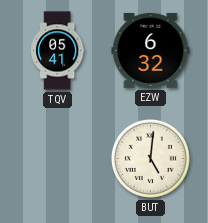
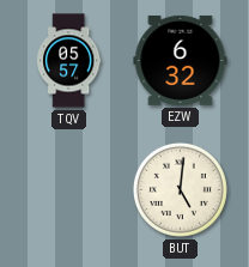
TQV: 05:41 -> 05:57 (69, 61)
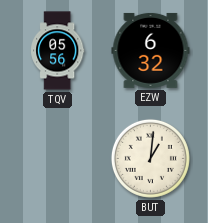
TQV: 05:57 -> 05:56 (58, 51)
BUT: 5:01 -> 1:01 (150, 158)
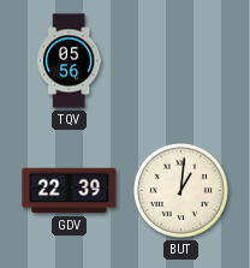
EZW: 6:32 -> none (151, 50)
GDV: none -> 22:39 (70, 191)
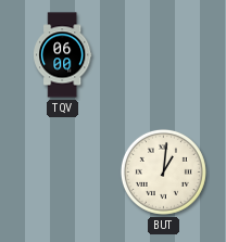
TQV: 05:56 -> 06:00 (63, 55)
GDV: 22:39 -> none (70, 191)
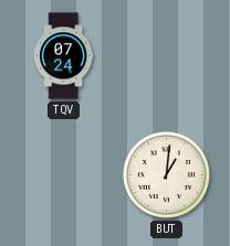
TQV: 06:00 -> 07:24 (64, 56)
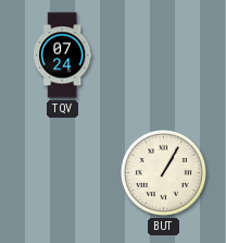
BUT: 1:01 -> 1:05 (163, 172)
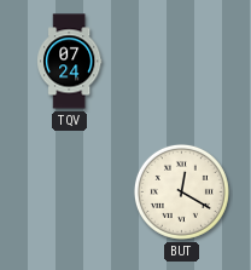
BUT: 1:05 -> 12:20 (181, 191)
